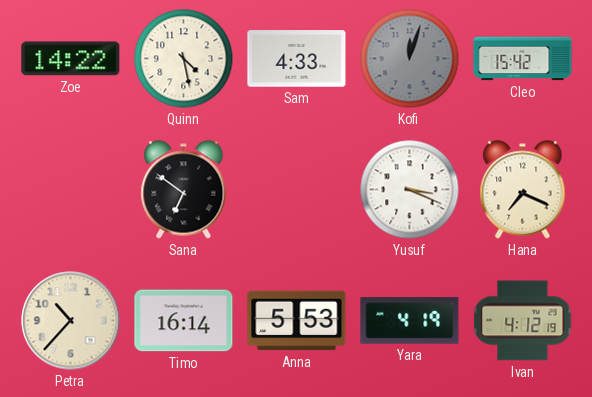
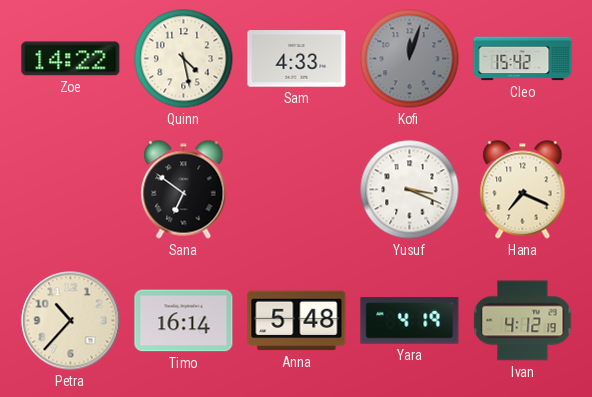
Anna: 5:53 -> 5:48 (297, 321)
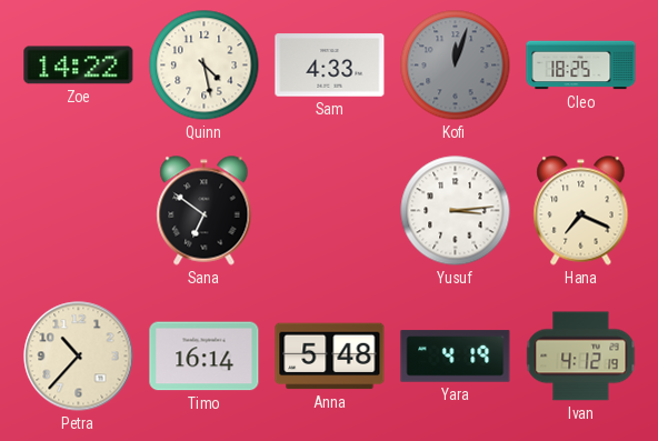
Cleo: 15:42 -> 18:25 (581, 66)
Yusuf: 3:19 -> 3:14 (456, 211)
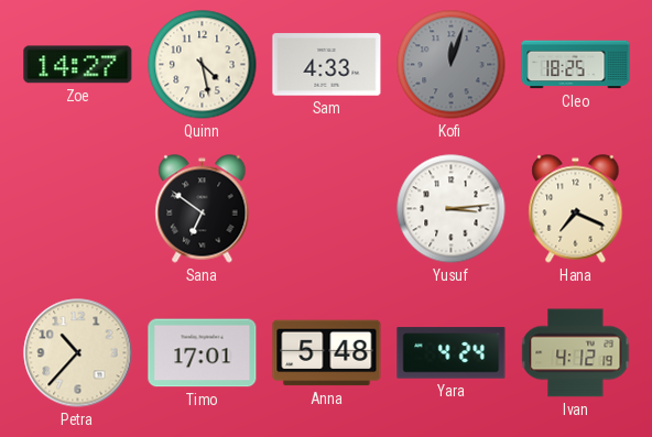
Zoe: 14:22 -> 14:27 (78, 65)
Timo: 16:14 -> 17:01 (203, 353)
Yara: 4:19 -> 4:24 (452, 353)
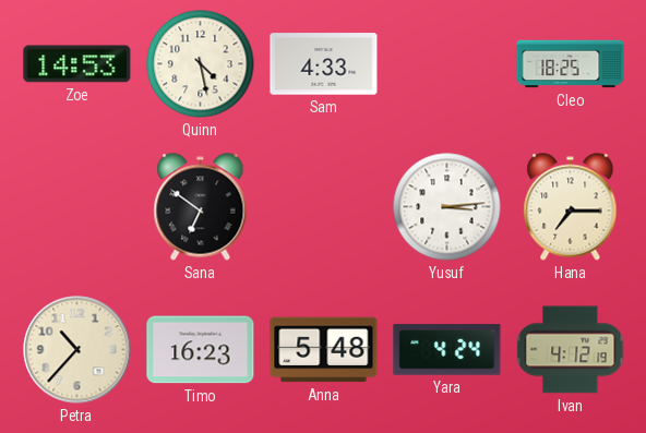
Zoe: 14:27 -> 14:53 (77, 64)
Kofi: 12:03 -> none (452, 65)
Hana: 7:19 -> 7:15 (571, 207)
Timo: 17:01 -> 16:23 (201, 350)
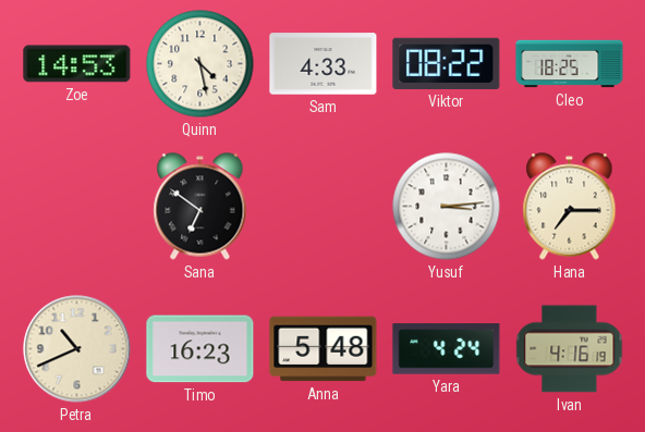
Viktor: none -> 08:22 (447, 63)
Petra: 10:37 -> 10:41 (77, 349)
Ivan: 4:12 -> 4:16 (570, 349)
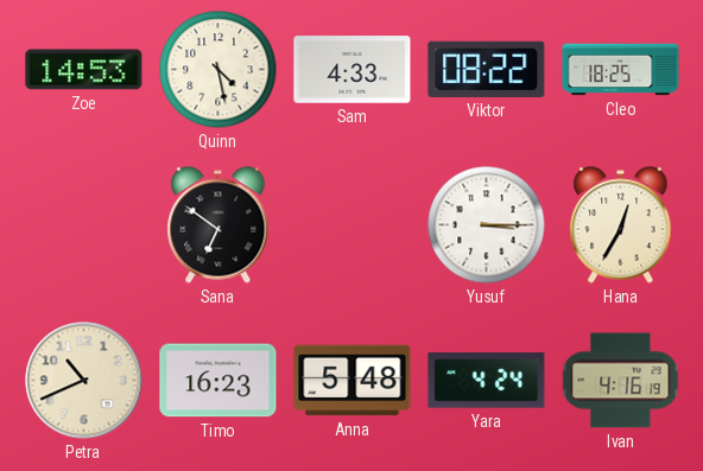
Yusuf: 3:14 -> 3:15 (487, 225)
Hana: 7:15 -> 12:35 (621, 225)
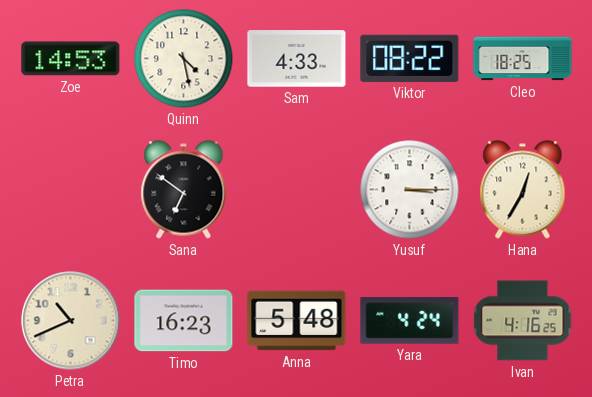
Ivan: 4:16:19 -> 4:16:25 (523, 321)
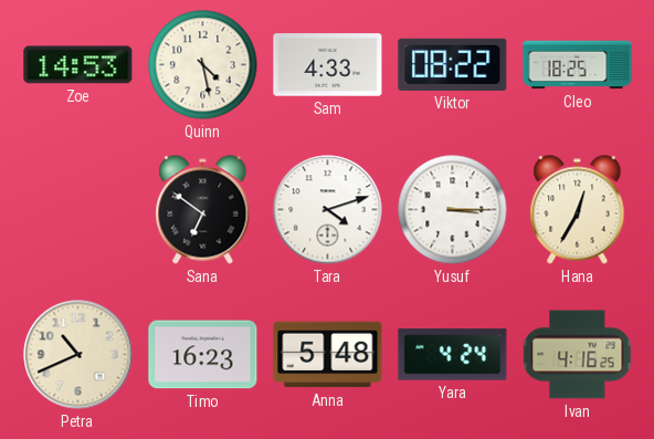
Tara: none -> 4:12 (328, 210)
